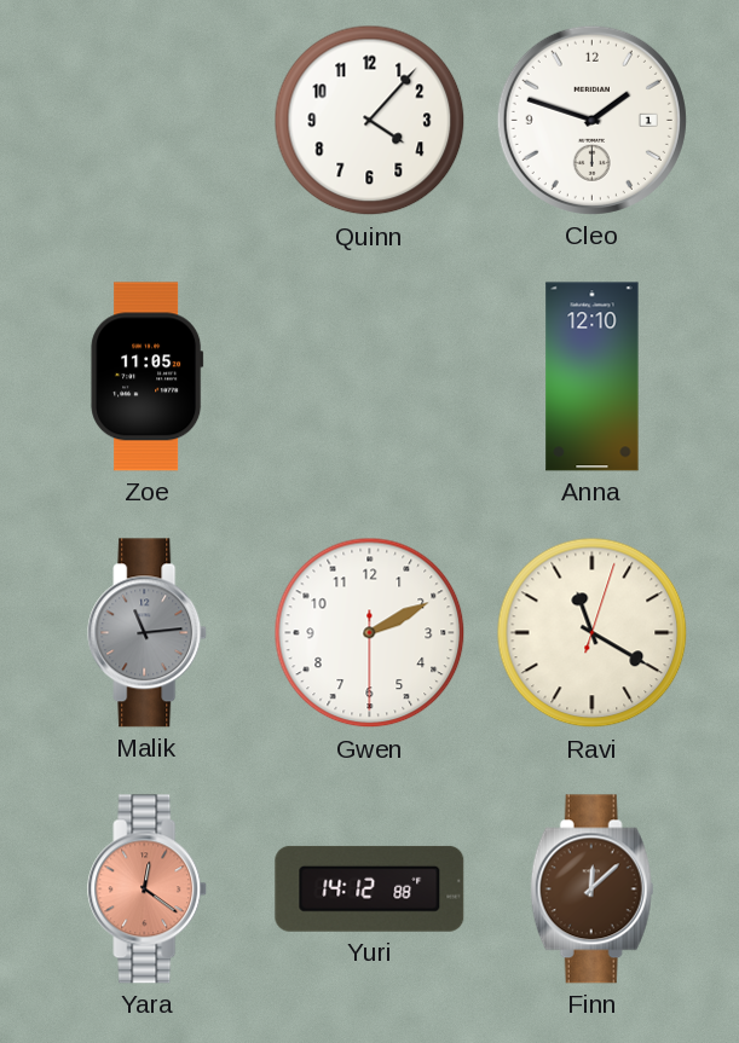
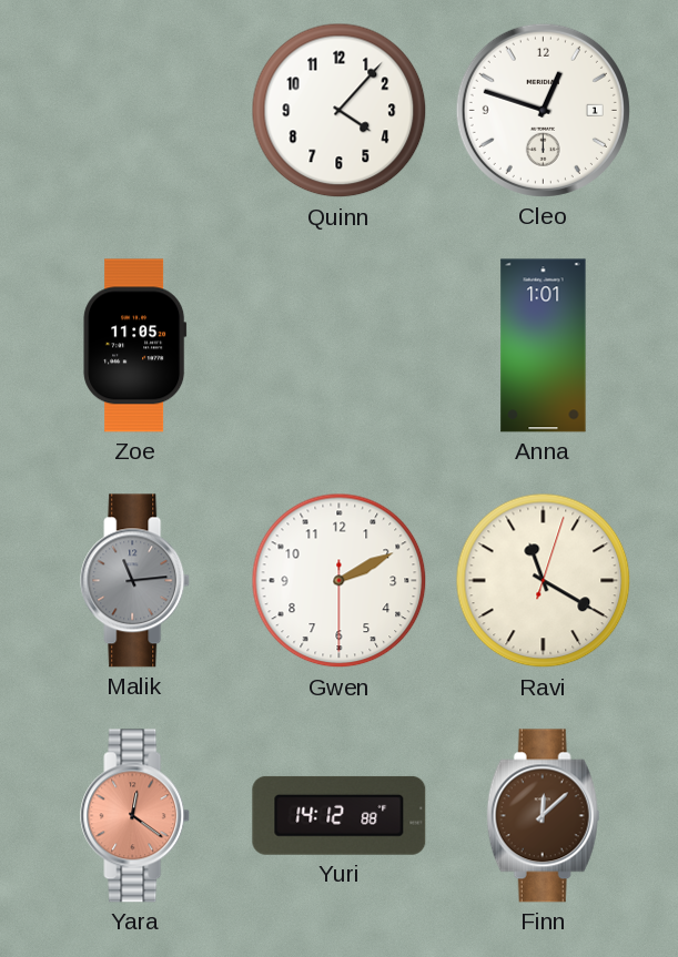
Cleo: 1:48 -> 12:48 (543, 110)
Anna: 12:10 -> 1:01 (544, 346)
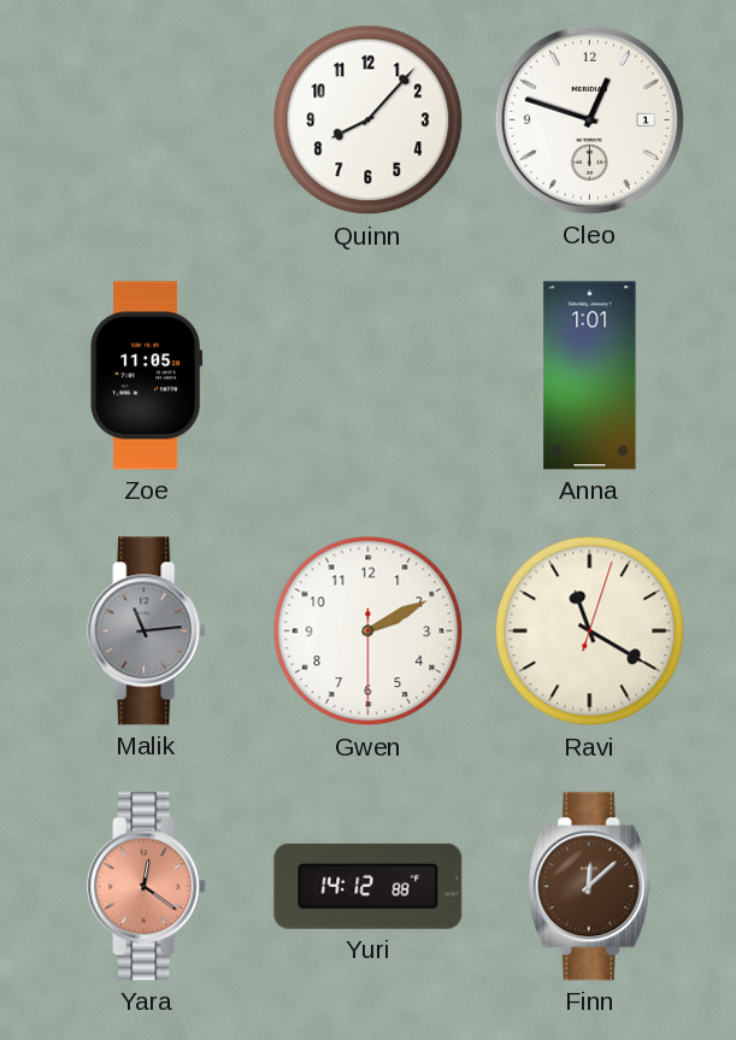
Quinn: 4:07 -> 8:07 (369, 121)
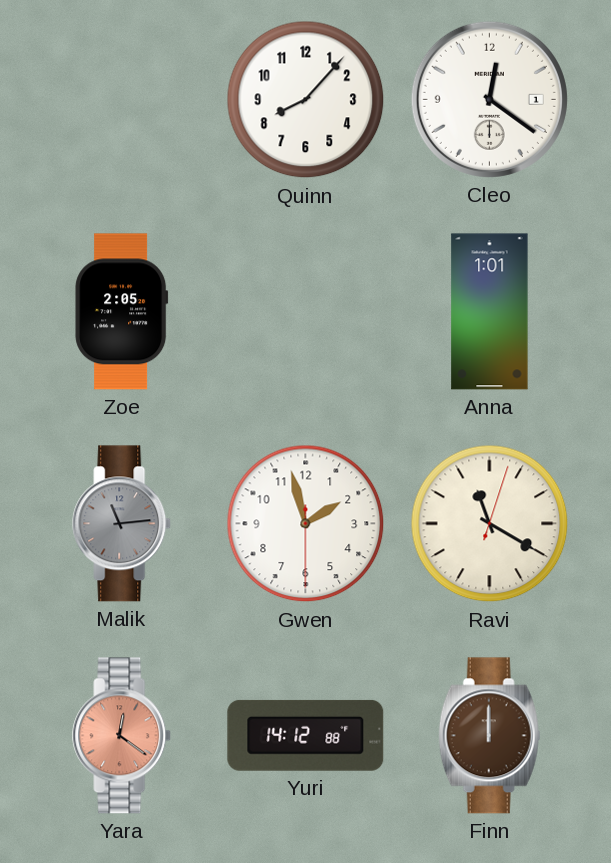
Cleo: 12:48 -> 12:21 (489, 99)
Zoe: 11:05 -> 2:05 (122, 312)
Gwen: 2:10 -> 1:57 (306, 524)
Finn: 12:08 -> 12:00 (490, 736)
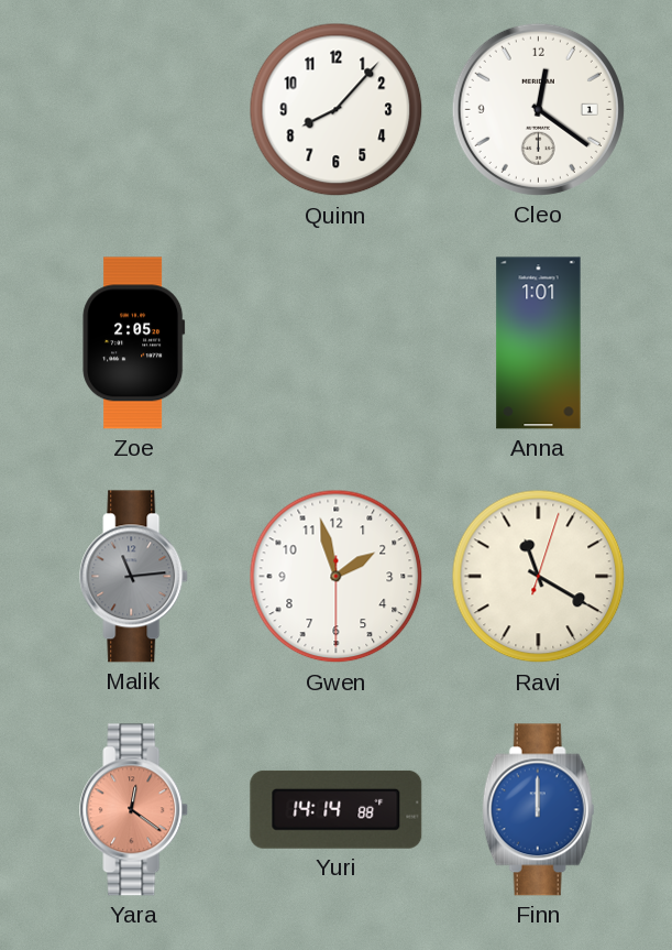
Yuri: 14:12 -> 14:14 (337, 809)
Finn dial: brown -> blue (539, 810)
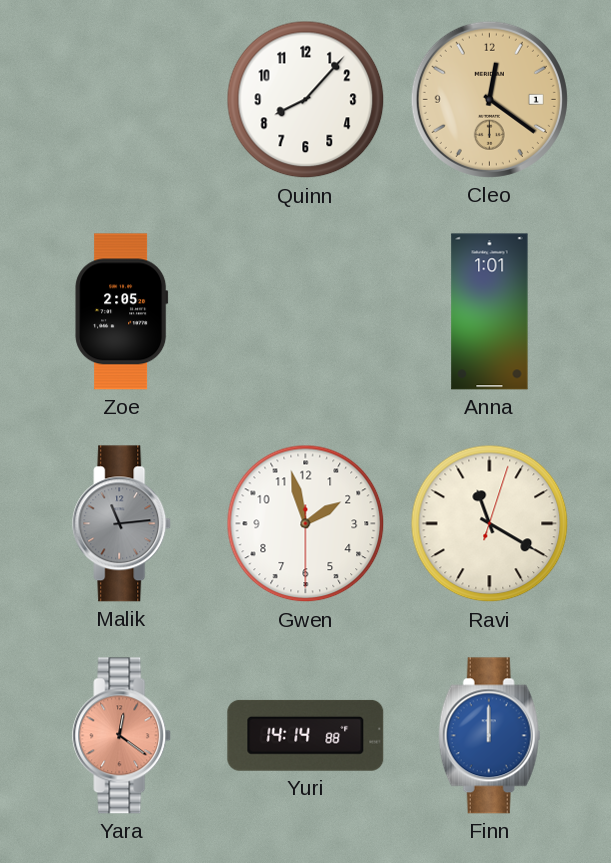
Cleo dial: white -> champagne (489, 99)
